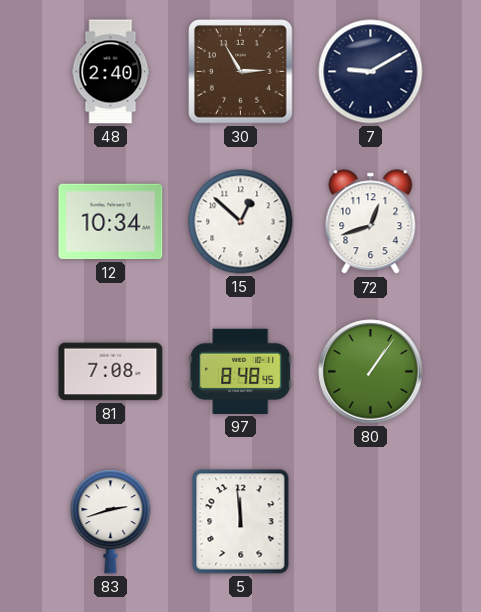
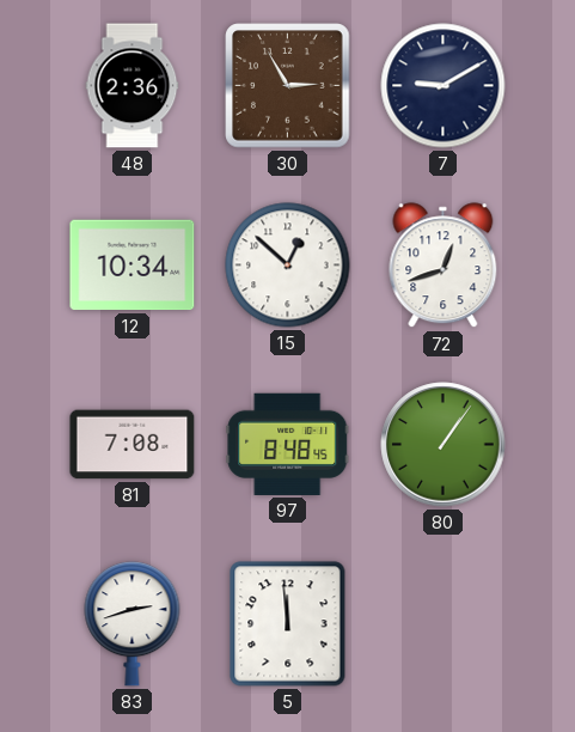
48: 2:40 -> 2:36 (133, 86)
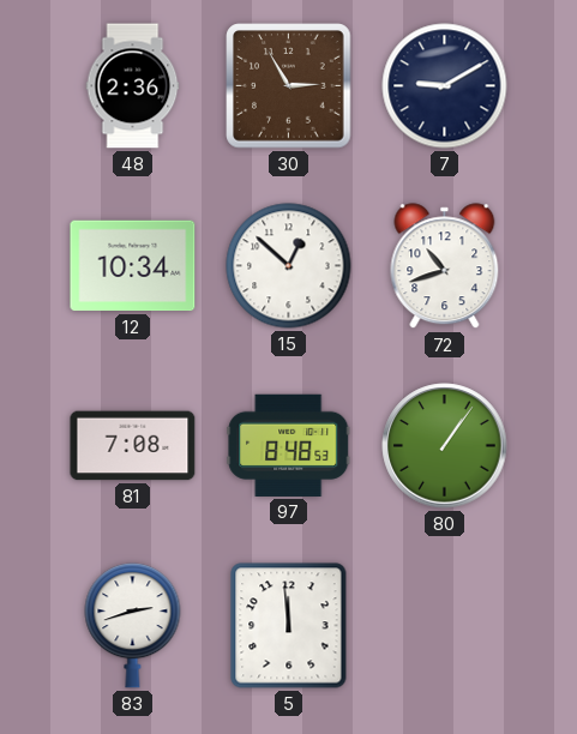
72: 12:42 -> 10:42 (445, 266)
97: 8:48:45 -> 8:48:53 (289, 445)
